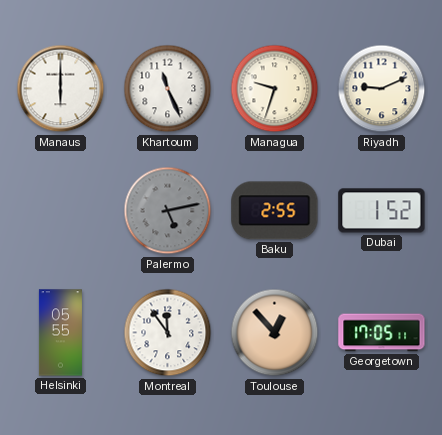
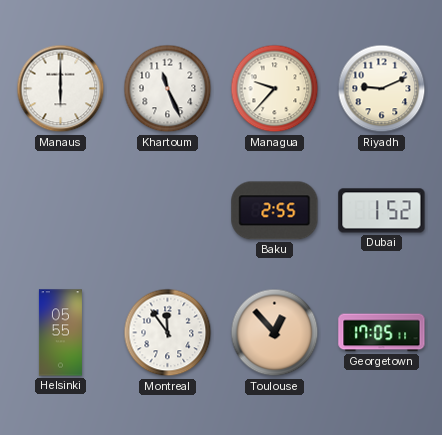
Managua: 9:33 -> 9:37 (275, 89)
Palermo: 5:13 -> none (168, 211)
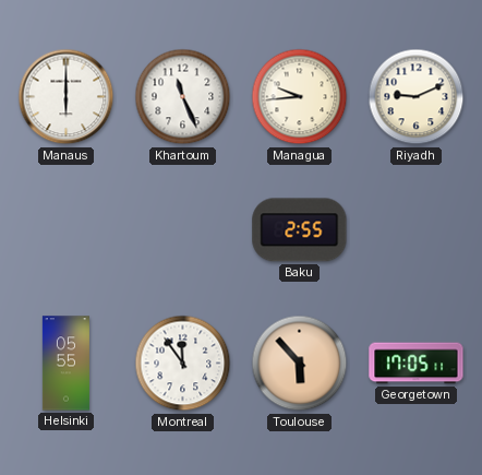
Managua: 9:37 -> 9:44 (300, 97)
Dubai: 1:52 -> none (382, 211)
Toulouse: 12:53 -> 5:53 (300, 364)
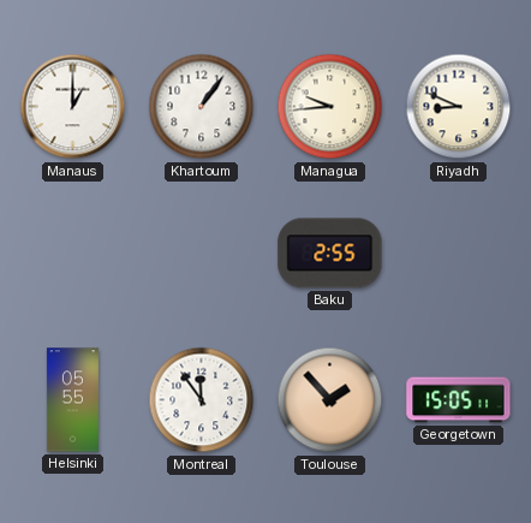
Manaus: 6:00 -> 1:00 (73, 107)
Khartoum: 11:26 -> 1:06 (202, 107)
Riyadh: 9:11 -> 8:49 (459, 107)
Toulouse: 5:53 -> 1:53 (330, 400)
Georgetown: 17:05 -> 15:05 (459, 400)
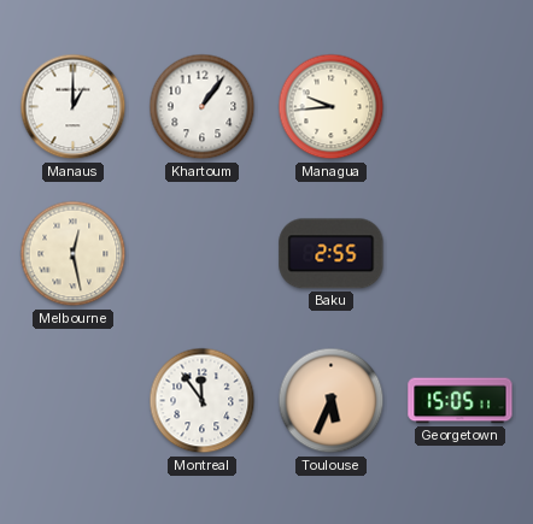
Riyadh: 8:49 -> none (459, 107)
Melbourne: none -> 12:28 (74, 254)
Helsinki: 05:55 -> none (72, 400)
Toulouse: 1:53 -> 5:34 (332, 401)
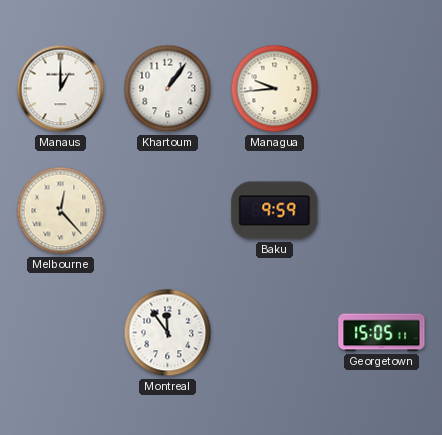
Melbourne: 12:28 -> 12:23 (61, 211)
Baku: 2:55 -> 9:59 (275, 211)
Toulouse: 5:34 -> none (332, 401)
